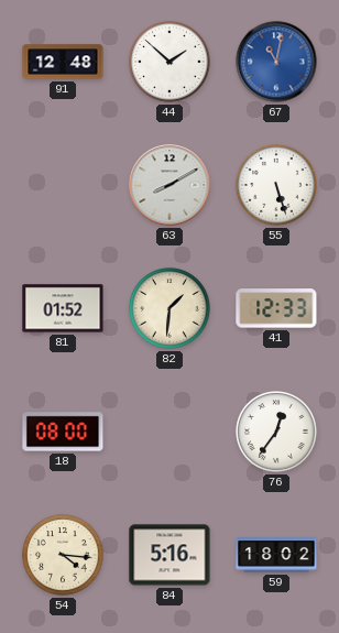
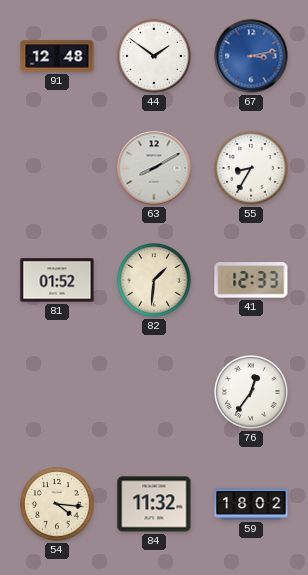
44: 1:52 -> 1:51 (154, 56)
67: 11:02 -> 3:13 (251, 56)
55: 5:27 -> 8:35 (251, 168)
18: 08:00 -> none (63, 432)
84: 5:16 -> 11:32 (154, 504)
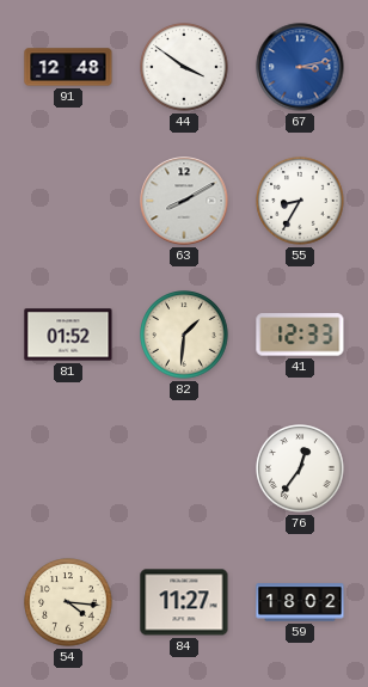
44: 1:51 -> 3:51 (184, 67)
84: 11:32 -> 11:27 (184, 602)
